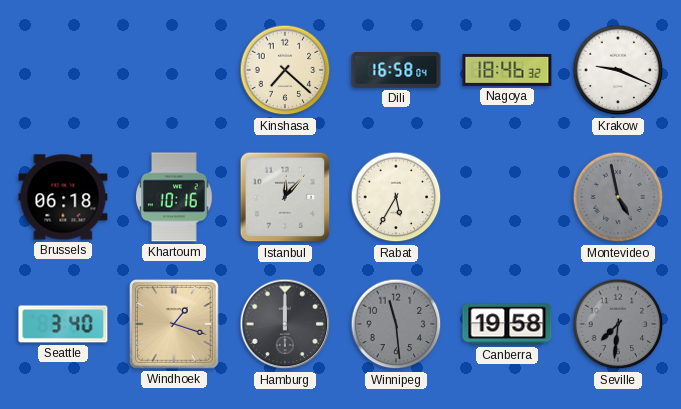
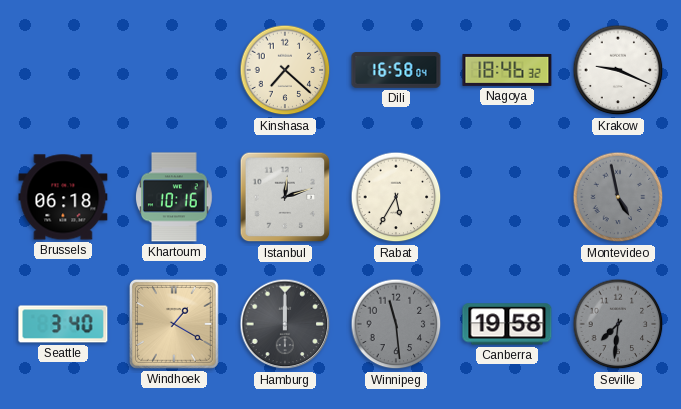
Istanbul: 12:07 -> 12:12 (285, 197)
Windhoek: 1:18 -> 1:20 (174, 324)
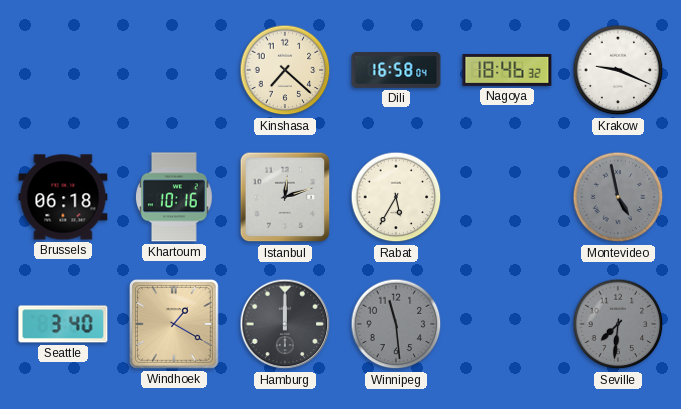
Canberra: 19:58 -> none (507, 324)
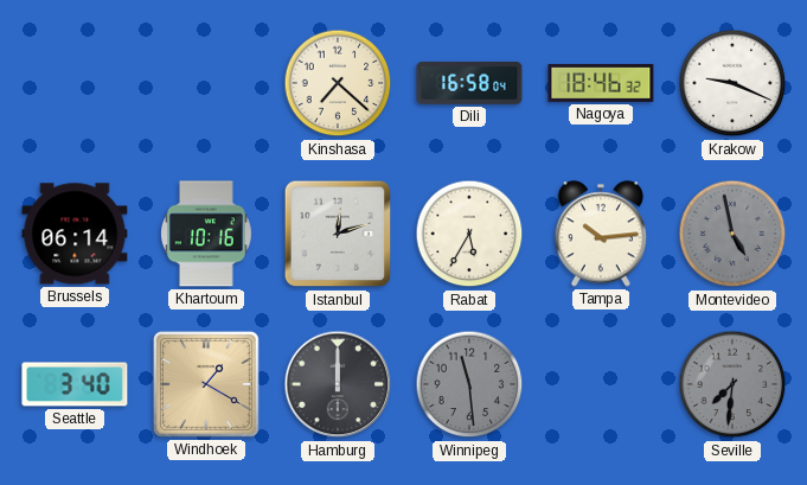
Brussels: 06:18 -> 06:14 (75, 234)
Tampa: none -> 10:14 (601, 234)
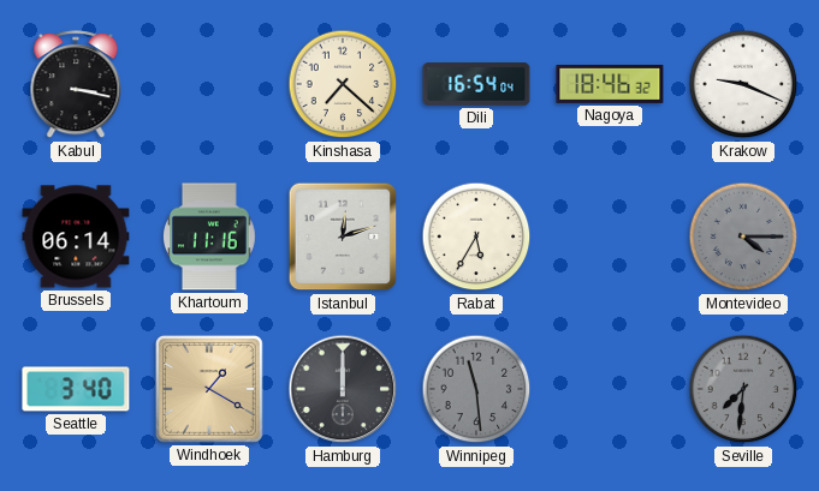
Kabul: none -> 3:17 (76, 85)
Dili: 16:58 -> 16:54 (476, 84)
Khartoum: 10:16 -> 11:16 (210, 236)
Tampa: 10:14 -> none (601, 234)
Montevideo: 4:58 -> 4:15 (743, 236)
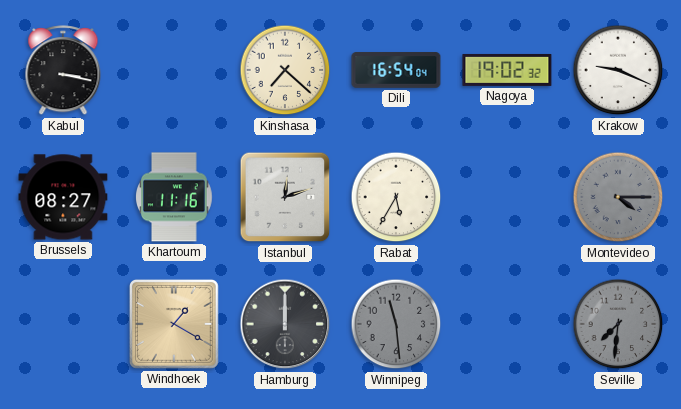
Nagoya: 18:46 -> 19:02 (507, 70)
Brussels: 06:14 -> 08:27 (63, 197)
Seattle: 3:40 -> none (76, 389)
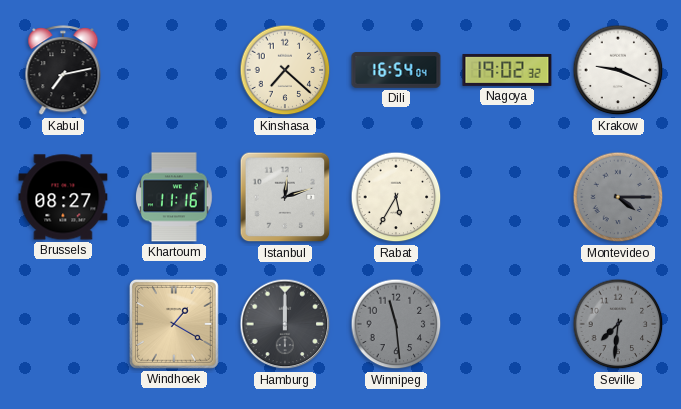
Kabul: 3:17 -> 7:13 (63, 71)
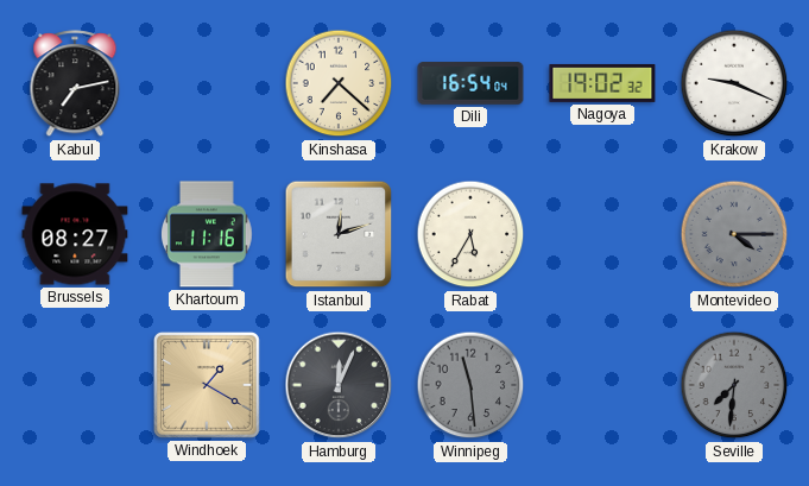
Hamburg: 12:00 -> 12:04 (339, 385)
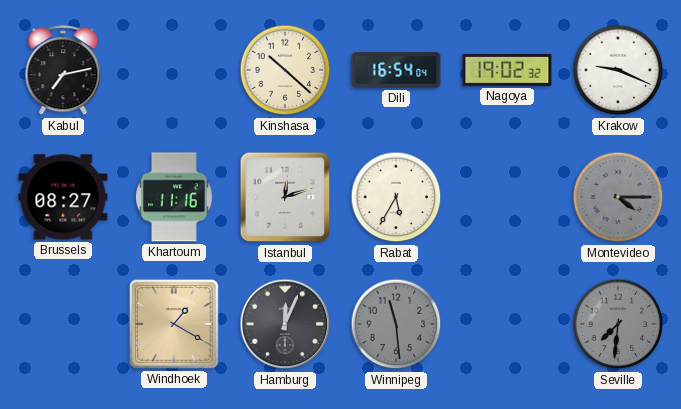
Kinshasa: 7:22 -> 10:22 (285, 70)
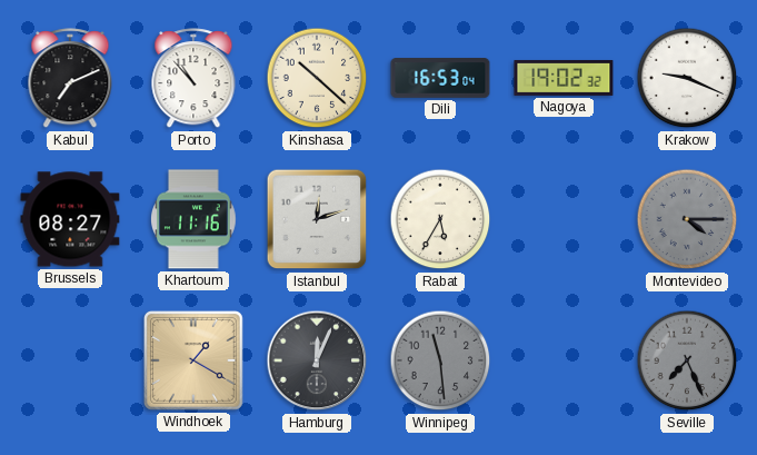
Kabul: 7:13 -> 7:11 (70, 79)
Porto: none -> 10:53 (193, 79)
Dili: 16:54 -> 16:53 (440, 78)
Seville: 7:31 -> 7:26 (687, 360)
